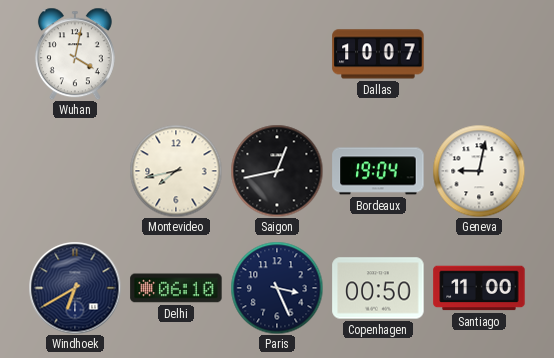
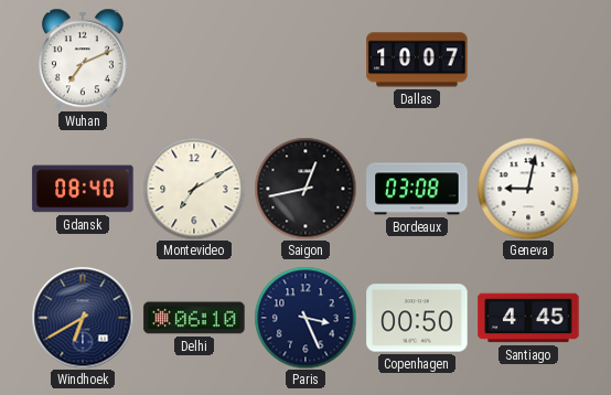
Wuhan: 4:02 -> 7:11 (83, 60)
Gdansk: none -> 08:40 (83, 189)
Montevideo: 7:43 -> 7:10 (194, 189)
Bordeaux: 19:04 -> 03:08 (417, 189)
Santiago: 11:00 -> 4:45 (528, 318)
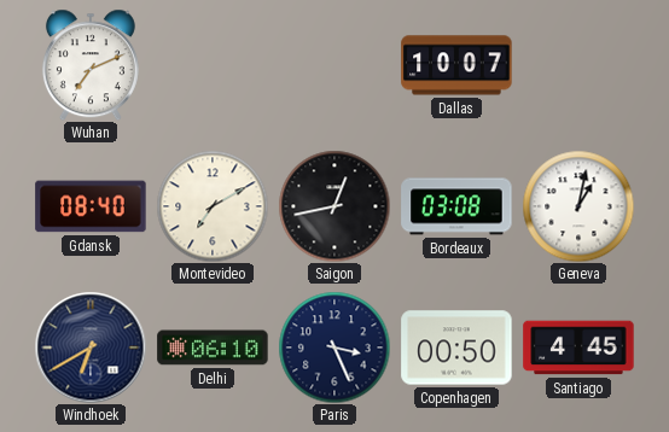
Geneva: 9:02 -> 1:02 (578, 206)
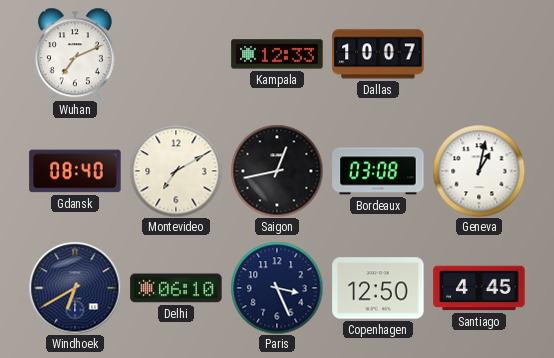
Kampala: none -> 12:33 (277, 54)
Copenhagen: 00:50 -> 12:50 (378, 288)
